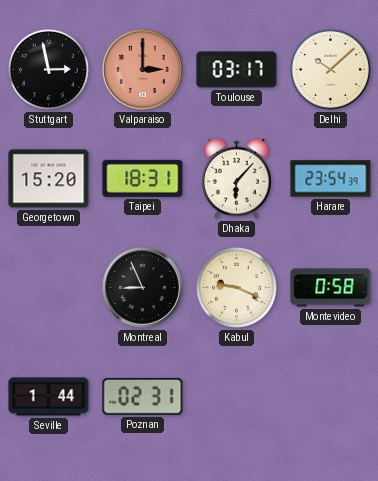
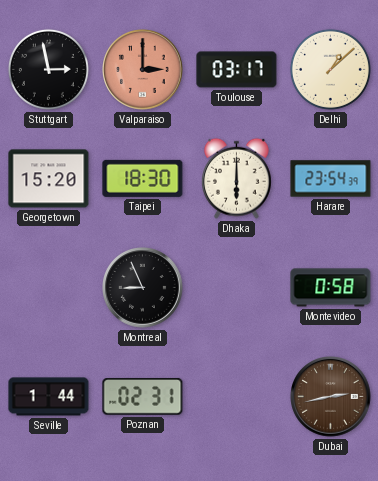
Delhi: 10:08 -> 1:08 (330, 69)
Taipei: 18:31 -> 18:30 (143, 178)
Dhaka: 6:07 -> 6:00 (237, 178)
Kabul: 9:19 -> none (236, 287)
Dubai: none -> 2:43 (331, 397)
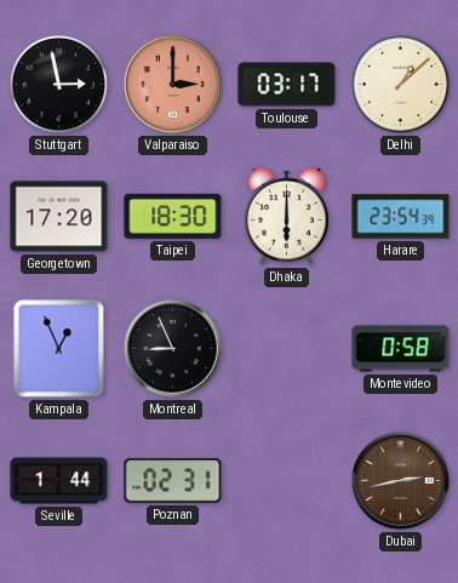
Georgetown: 15:20 -> 17:20 (59, 217)
Kampala: none -> 12:56 (59, 349)
